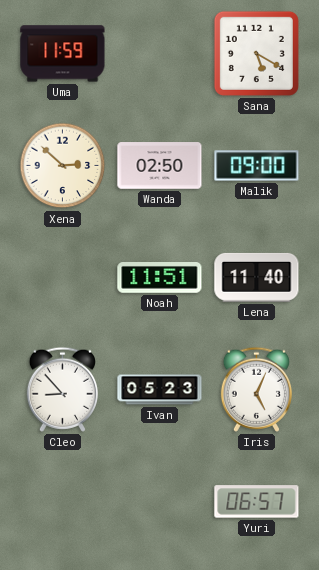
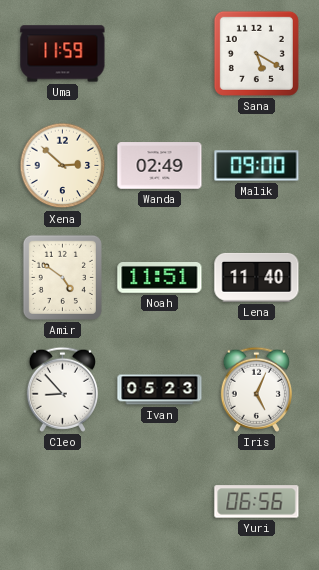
Wanda: 02:50 -> 02:49 (160, 166)
Amir: none -> 4:51 (62, 277)
Yuri: 06:57 -> 06:56 (257, 502)
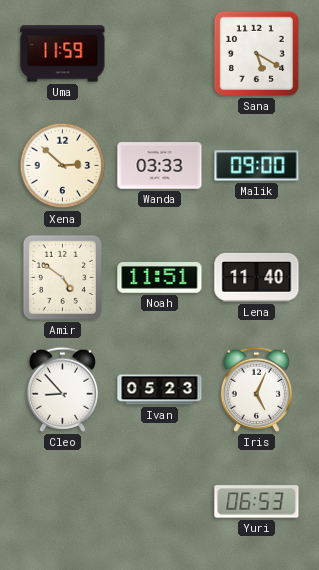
Wanda: 02:49 -> 03:33 (160, 166)
Yuri: 06:56 -> 06:53 (257, 502)
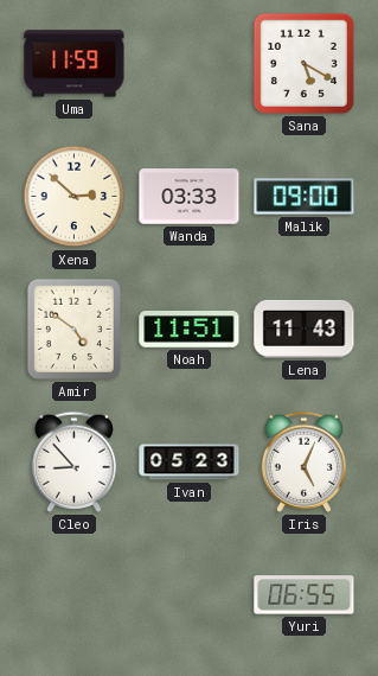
Lena: 11:40 -> 11:43 (305, 329)
Yuri: 06:53 -> 06:55 (305, 595)
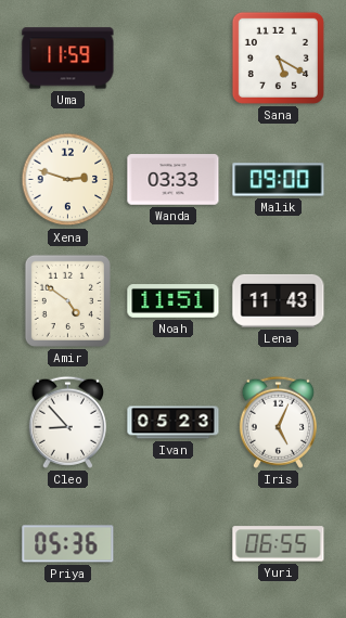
Xena: 2:52 -> 2:48 (68, 180)
Priya: none -> 05:36 (68, 544)
